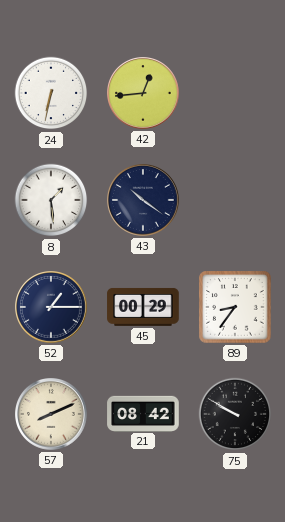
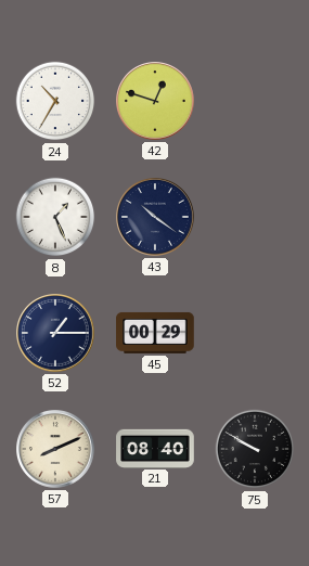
24: 6:32 -> 10:35 (55, 101)
42: 12:44 -> 12:48 (156, 102)
8: 1:29 -> 1:26 (55, 217)
89: 8:36 -> none (235, 307)
21: 08:42 -> 08:40 (155, 448)
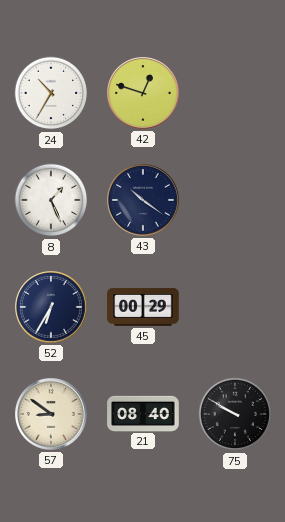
52: 1:15 -> 6:35 (52, 308)
57: 8:11 -> 8:51 (52, 415)
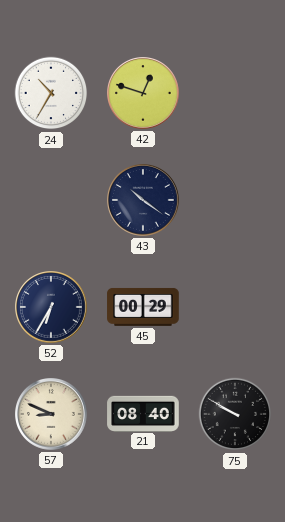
8: 1:26 -> none (51, 200)
57: 8:51 -> 8:49 (52, 415)
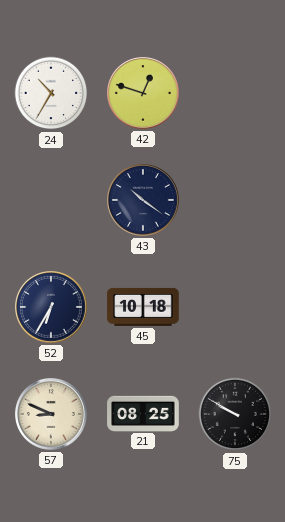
45: 00:29 -> 10:18 (143, 307)
21: 08:40 -> 08:25 (143, 413)
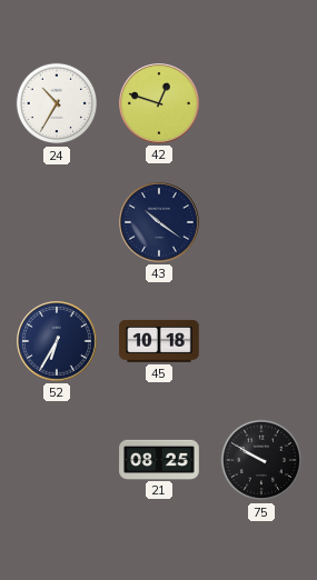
57: 8:49 -> none (52, 415)
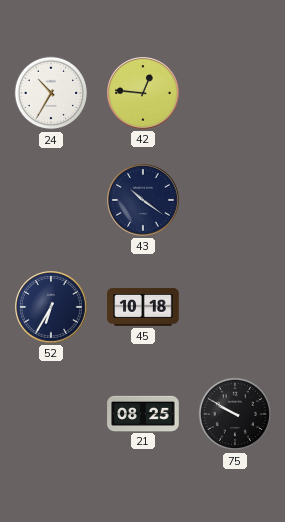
42: 12:48 -> 12:46 (144, 94)
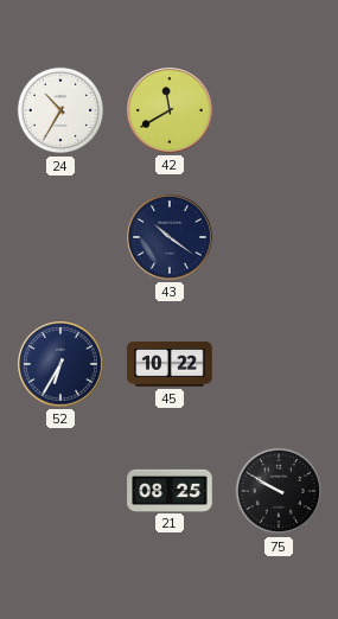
42: 12:46 -> 11:40 (171, 111)
45: 10:18 -> 10:22 (170, 364)
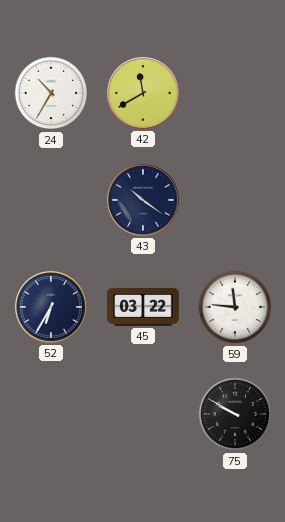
45: 10:22 -> 03:22 (143, 307)
59: none -> 11:46 (235, 307)
21: 08:25 -> none (170, 490)
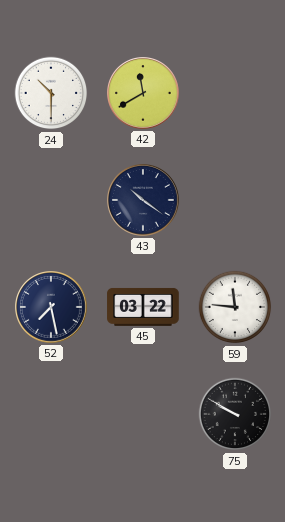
24: 10:35 -> 10:30 (51, 93)
52: 6:35 -> 7:28 (52, 308)
